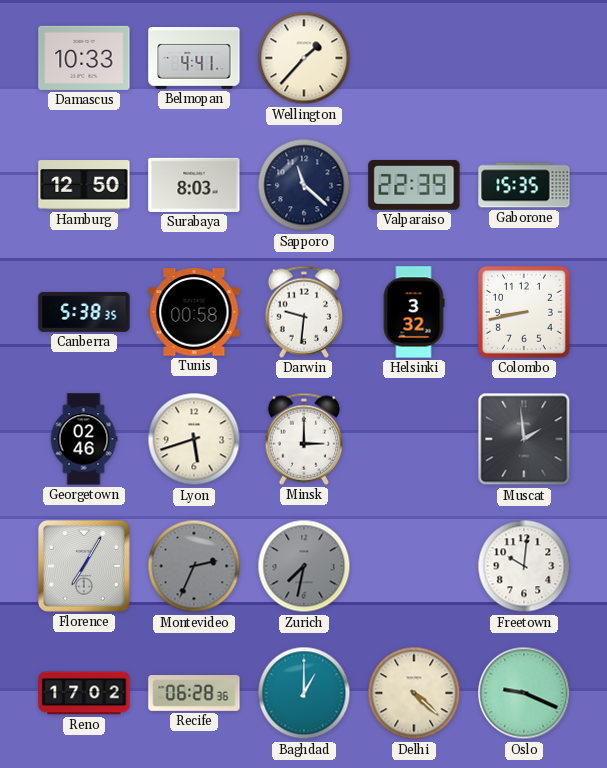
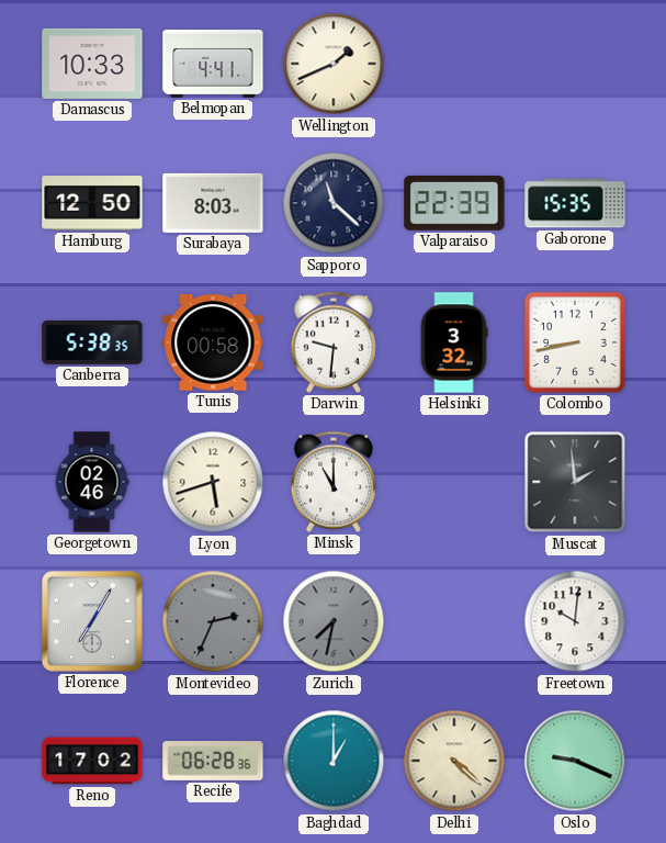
Wellington: 1:37 -> 1:41 (334, 64)
Minsk: 3:00 -> 11:00 (334, 482)
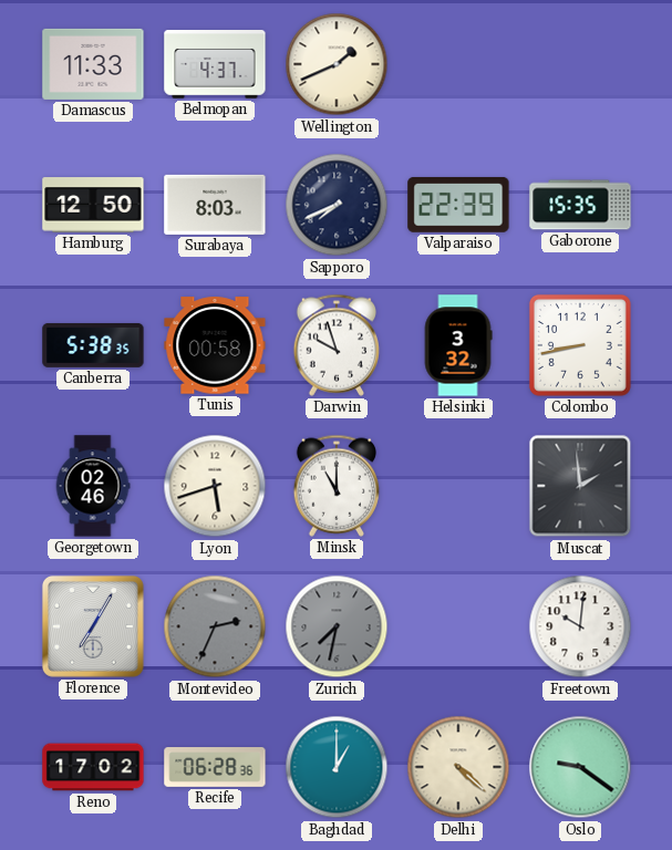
Damascus: 10:33 -> 11:33 (93, 64)
Belmopan: 4:41 -> 4:37 (215, 65)
Sapporo: 11:22 -> 7:41 (337, 205)
Darwin: 9:31 -> 9:57 (337, 345)
Oslo: 9:19 -> 9:21 (580, 767)
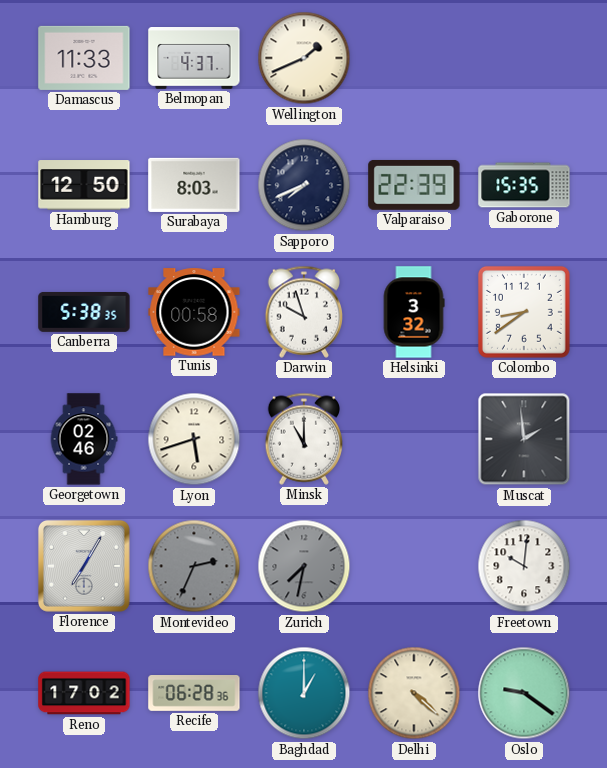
Colombo: 8:43 -> 8:39 (524, 312)
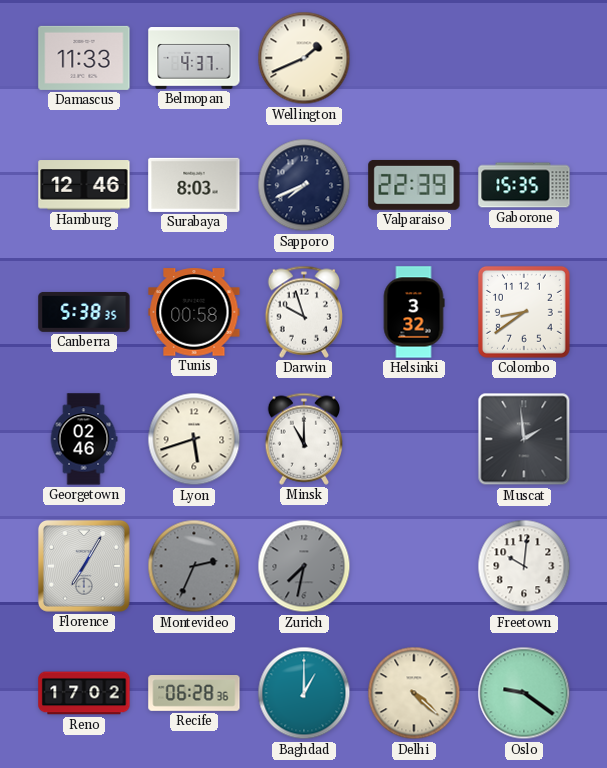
Hamburg: 12:50 -> 12:46 (84, 185)
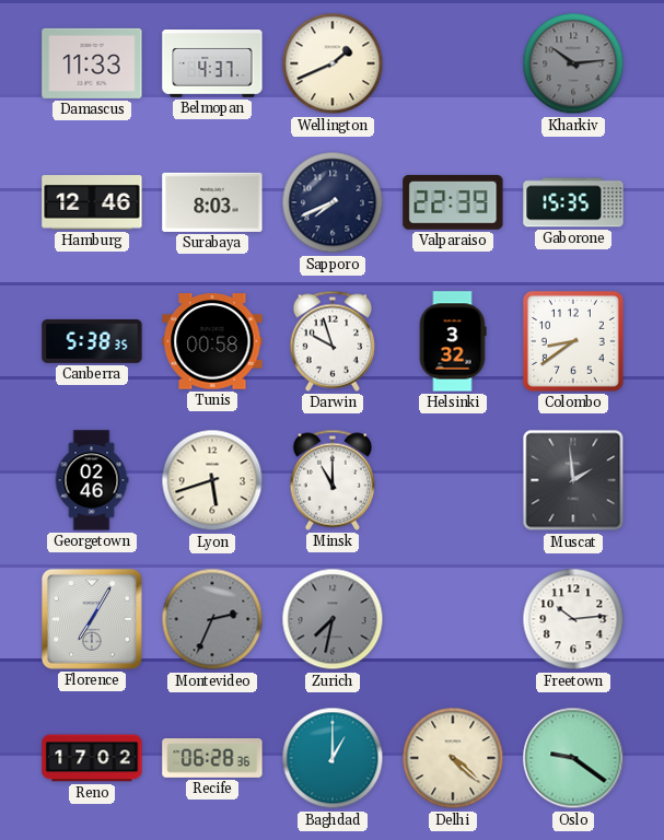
Kharkiv: none -> 10:14 (573, 63)
Freetown: 10:01 -> 10:14 (573, 619)
